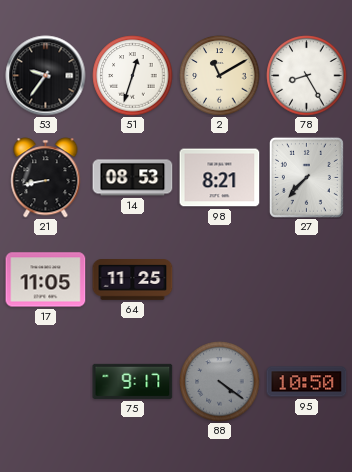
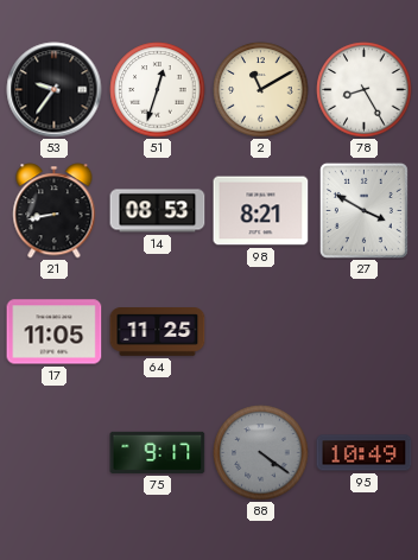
27: 7:37 -> 3:50 (363, 210)
95: 10:50 -> 10:49 (365, 453)
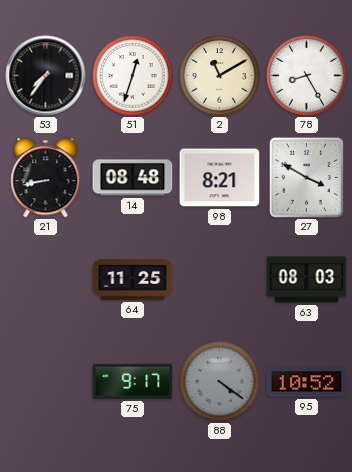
53: 9:36 -> 7:36 (46, 76)
14: 08:53 -> 08:48 (133, 178)
17: 11:05 -> none (55, 332)
63: none -> 08:03 (307, 280)
95: 10:49 -> 10:52 (307, 382)
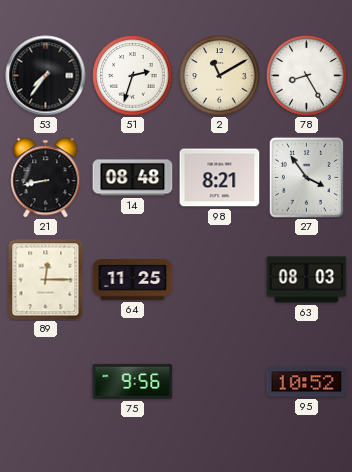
51: 12:33 -> 2:33 (133, 76)
27: 3:50 -> 3:54 (306, 177)
89: none -> 12:15 (46, 280)
75: 9:17 -> 9:56 (133, 381)
88: 4:21 -> none (220, 382)
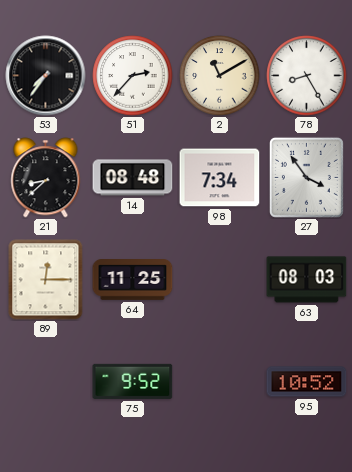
51: 2:33 -> 2:37 (133, 76)
21: 8:43 -> 8:38 (46, 178)
98: 8:21 -> 7:34 (220, 178)
75: 9:56 -> 9:52 (133, 381)
